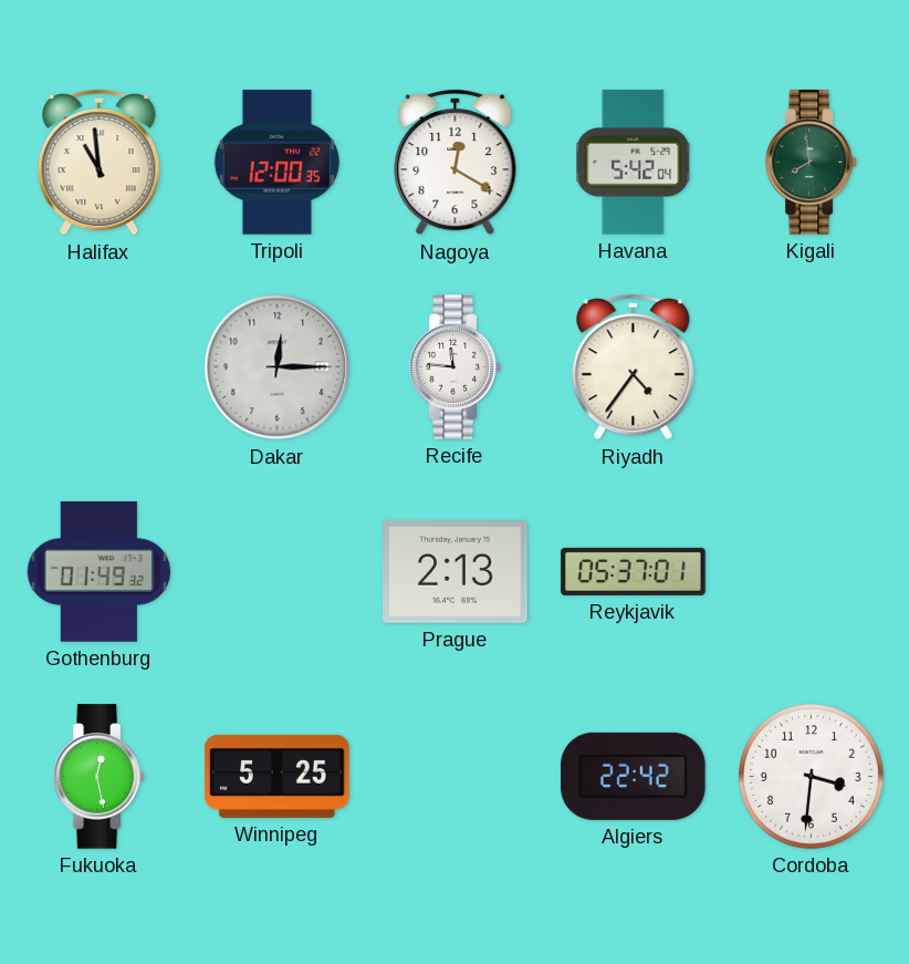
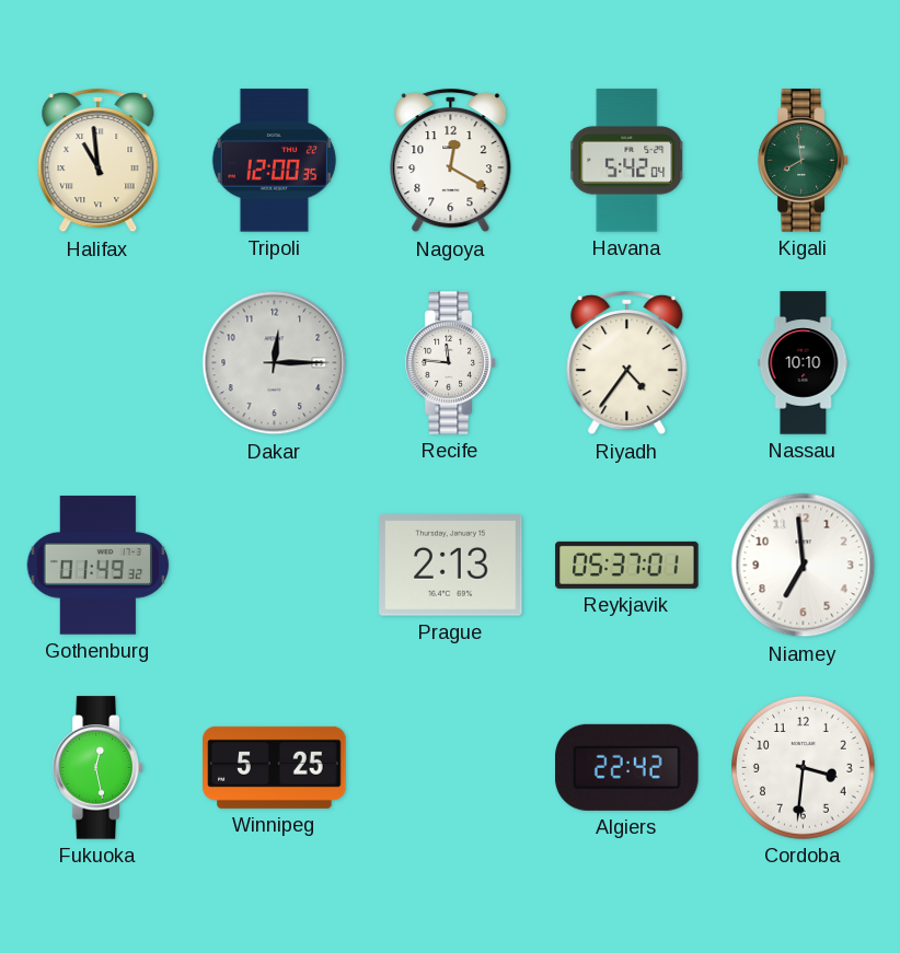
Nassau: none -> 10:10 (804, 363)
Niamey: none -> 6:59 (804, 566)
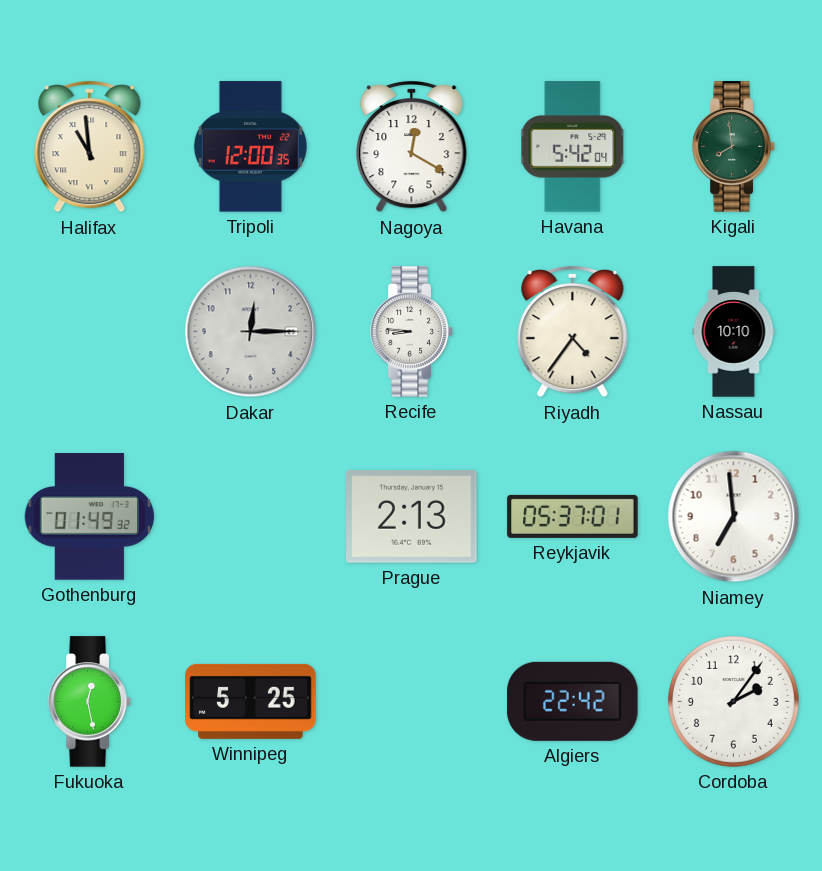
Recife: 11:46 -> 8:46 (412, 332)
Cordoba: 3:31 -> 2:06 (734, 702)
